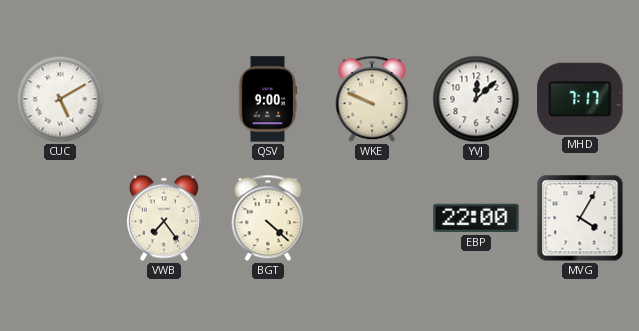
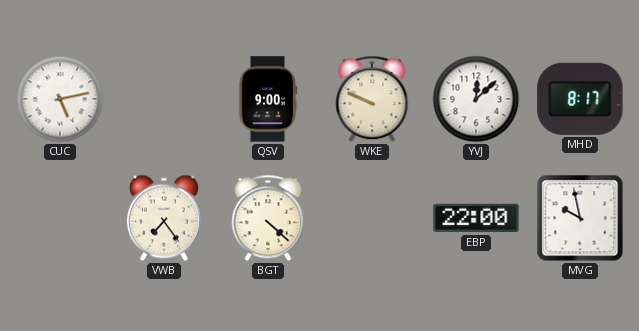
CUC: 5:10 -> 5:13 (60, 99)
MHD: 7:17 -> 8:17 (580, 99)
MVG: 4:05 -> 9:58 (580, 218)
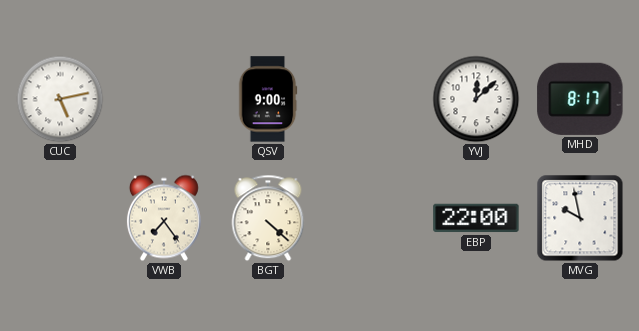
WKE: 9:49 -> none (372, 99)
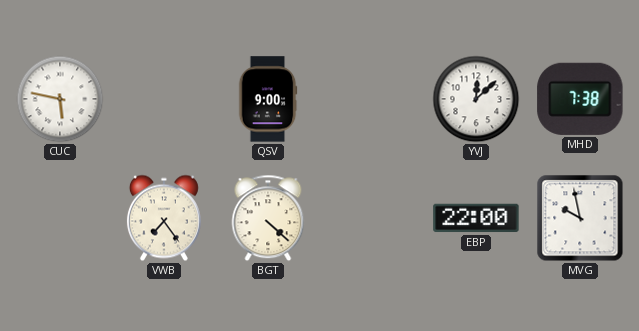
CUC: 5:13 -> 5:47 (60, 99)
MHD: 8:17 -> 7:38 (580, 99)
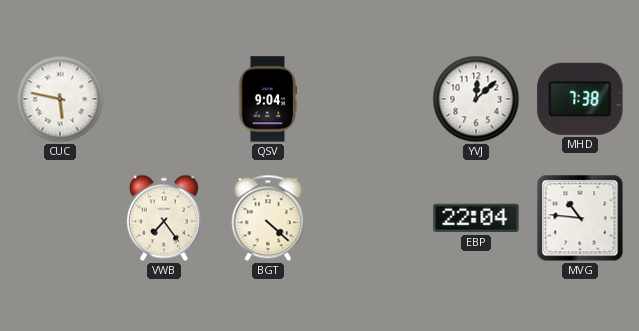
QSV: 9:00 -> 9:04 (268, 99)
EBP: 22:00 -> 22:04 (476, 218)
MVG: 9:58 -> 10:46 (580, 218)
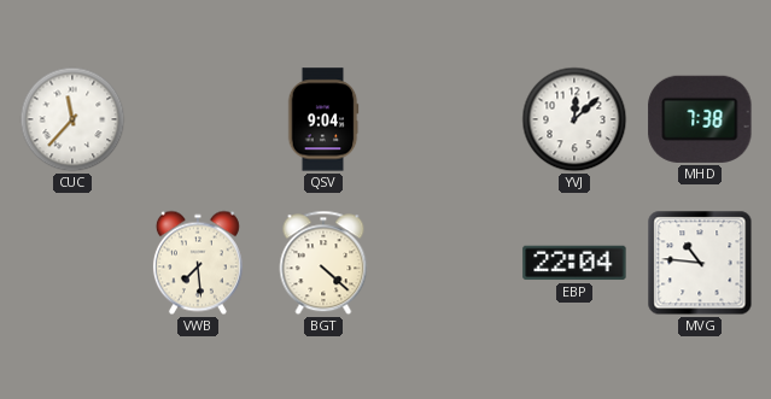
CUC: 5:47 -> 11:37 (72, 119)
VWB: 7:24 -> 7:29 (198, 263)
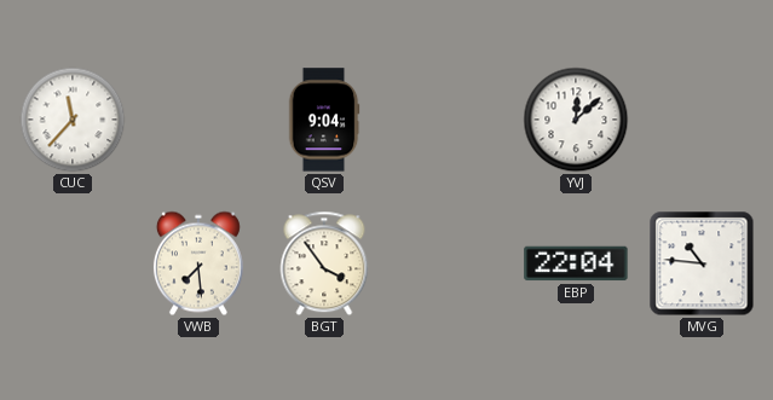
MHD: 7:38 -> none (700, 119)
BGT: 4:22 -> 3:54 (324, 263)
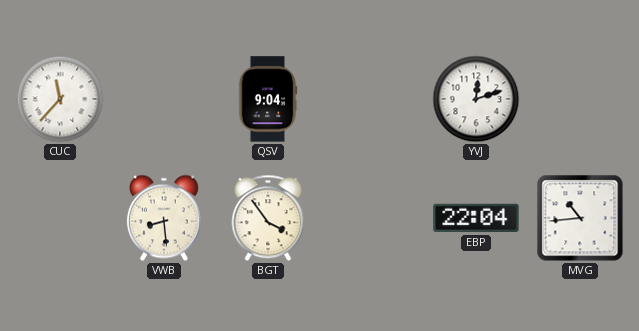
YVJ: 12:08 -> 12:12 (476, 99)
VWB: 7:29 -> 8:29 (164, 218)
MVG: 10:46 -> 10:44 (580, 218)
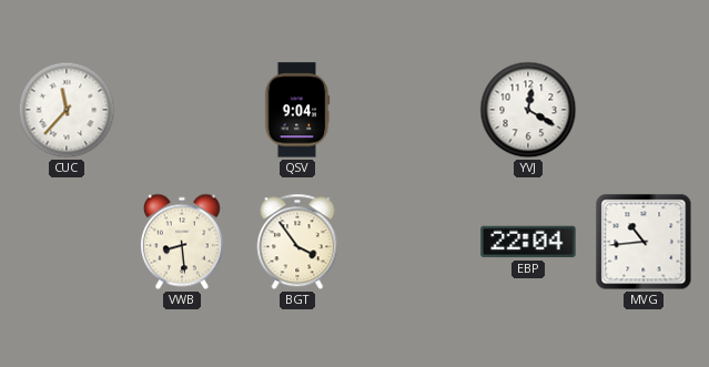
YVJ: 12:12 -> 12:20 (528, 110)
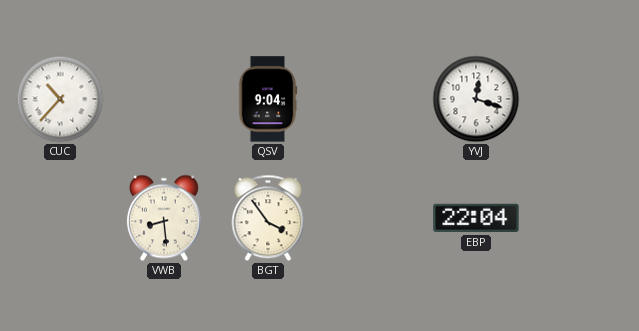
CUC: 11:37 -> 10:37 (60, 99)
YVJ: 12:20 -> 12:18 (476, 99)
MVG: 10:44 -> none (644, 242)
